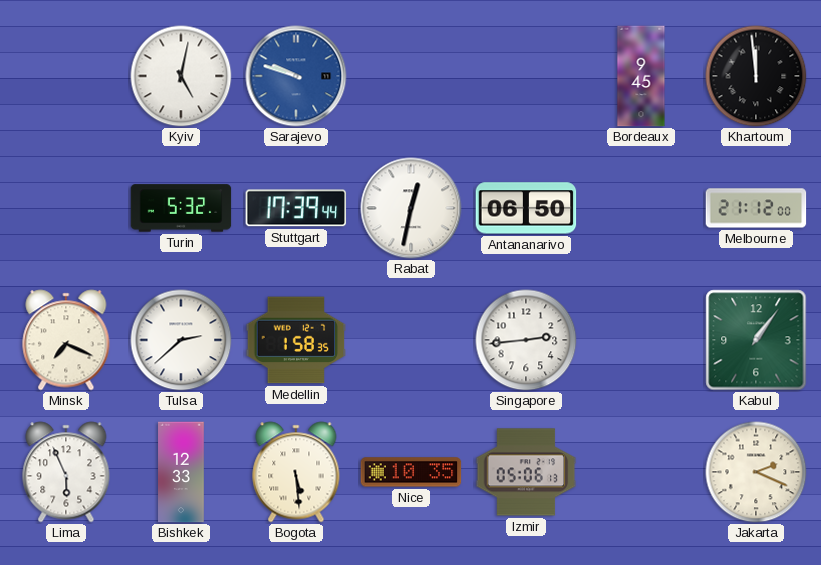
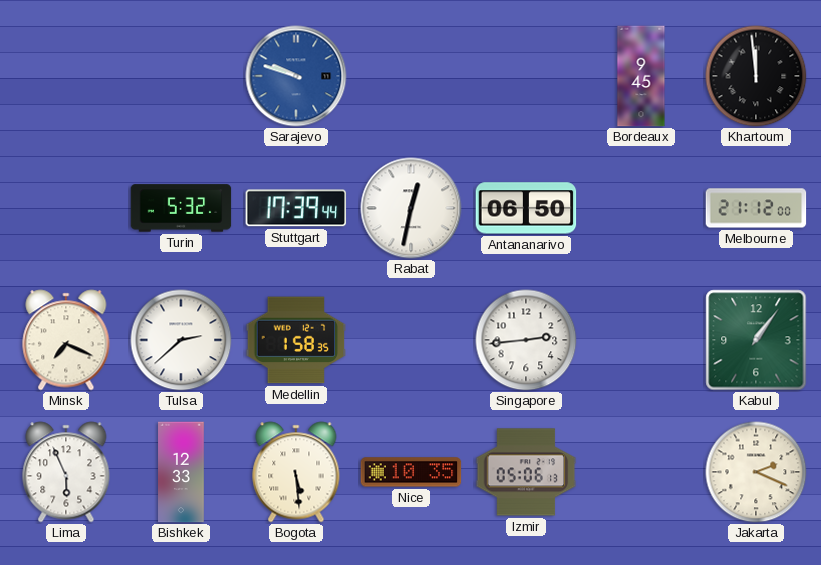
Kyiv: 5:02 -> none (181, 76)
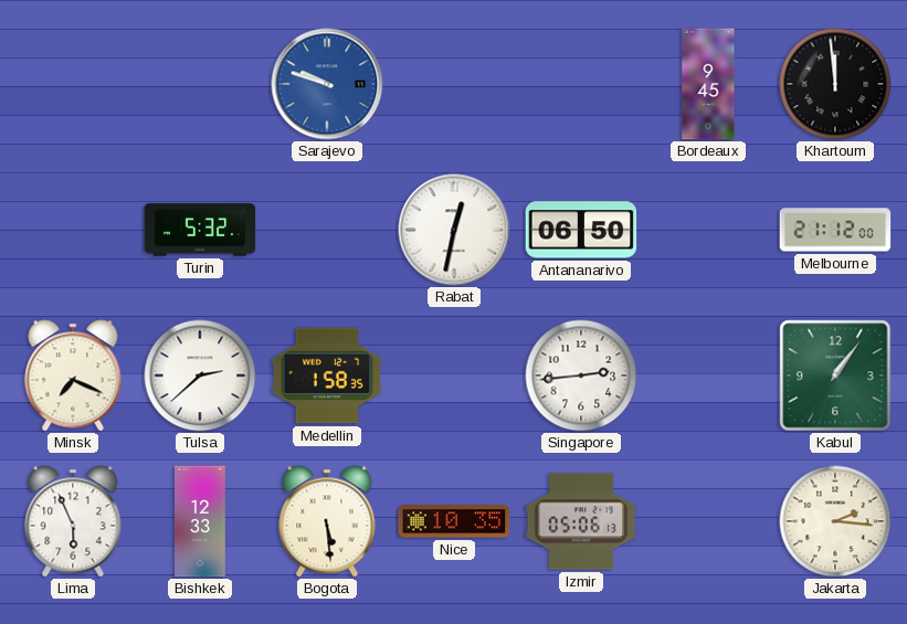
Stuttgart: 17:39 -> none (296, 208)
Jakarta: 2:19 -> 2:16 (835, 521)
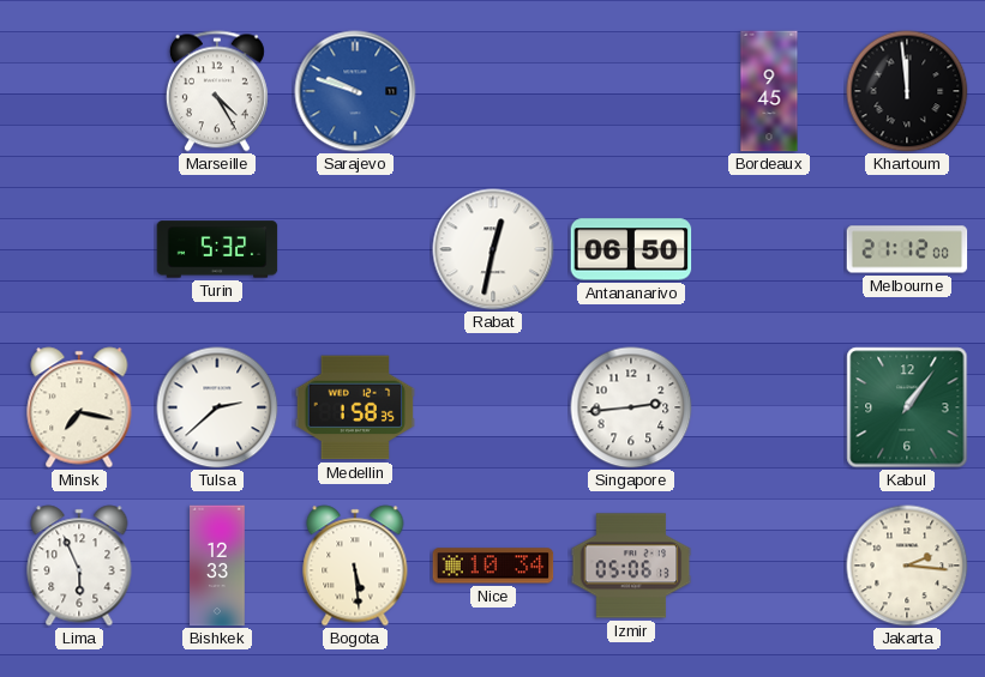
Marseille: none -> 4:25 (217, 91)
Minsk: 7:19 -> 7:17 (79, 407)
Nice: 10:35 -> 10:34 (493, 566)
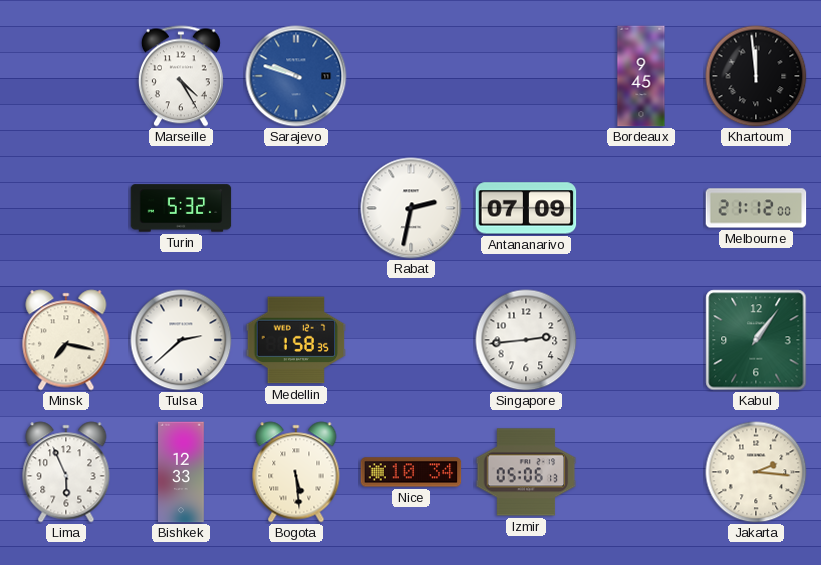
Rabat: 12:32 -> 2:32 (411, 208)
Antananarivo: 06:50 -> 07:09 (526, 208)
